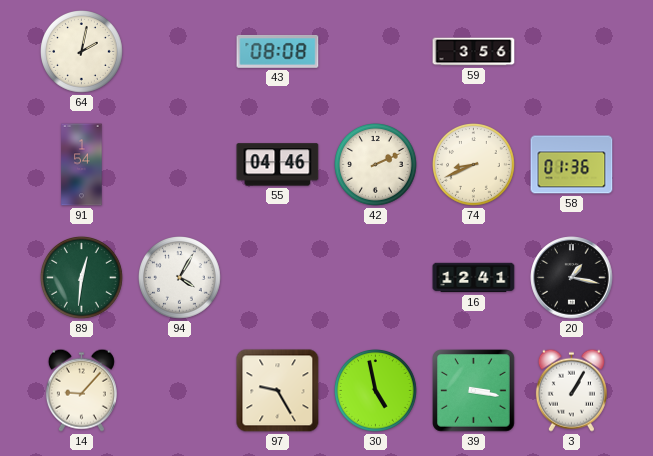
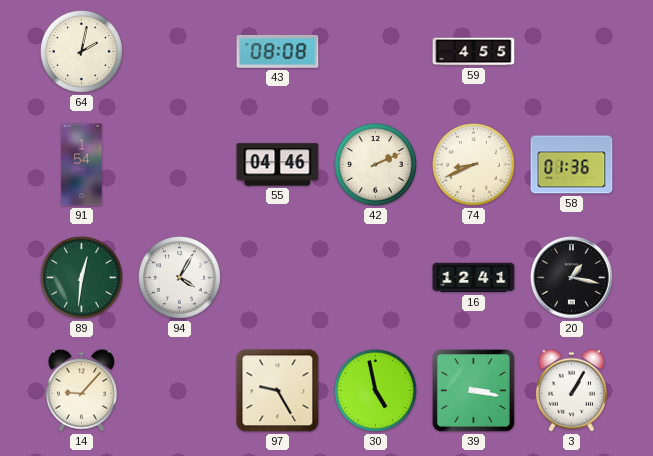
59: 3:56 -> 4:55 (474, 52)
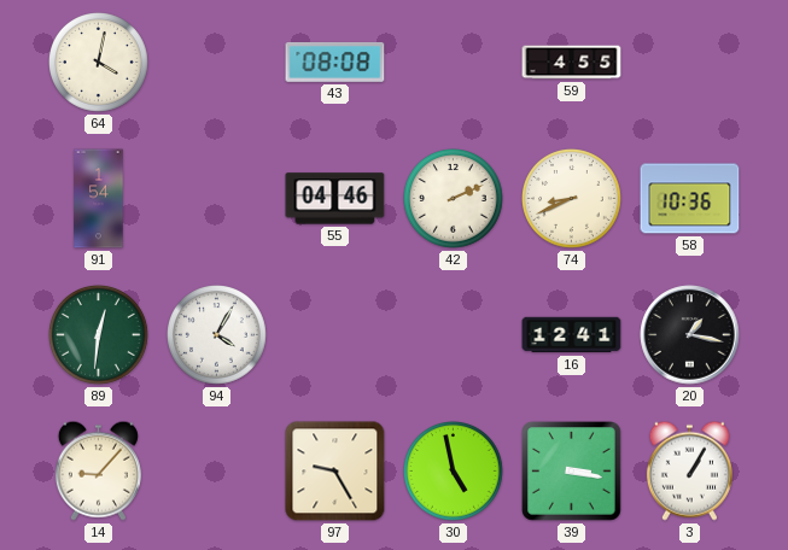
64: 2:02 -> 4:02 (99, 63)
58: 01:36 -> 10:36 (690, 199)
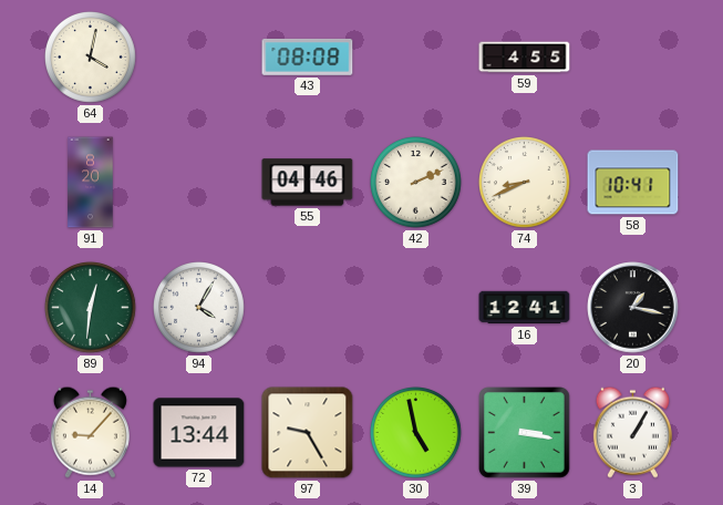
91: 1:54 -> 8:20 (91, 183)
58: 10:36 -> 10:41 (633, 183)
72: none -> 13:44 (199, 433)
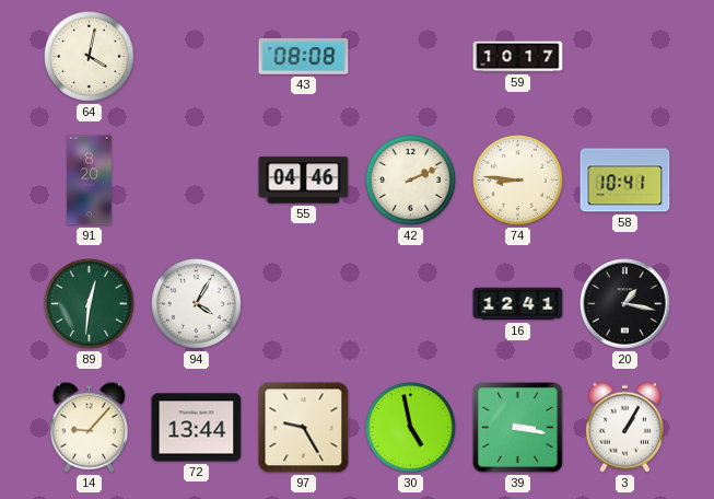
59: 4:55 -> 10:17 (518, 57)
74: 8:41 -> 8:46 (518, 181)
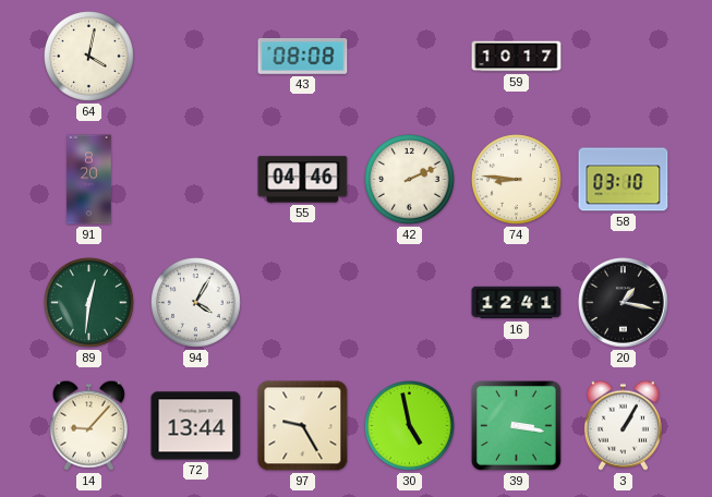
58: 10:41 -> 03:10 (624, 180)
